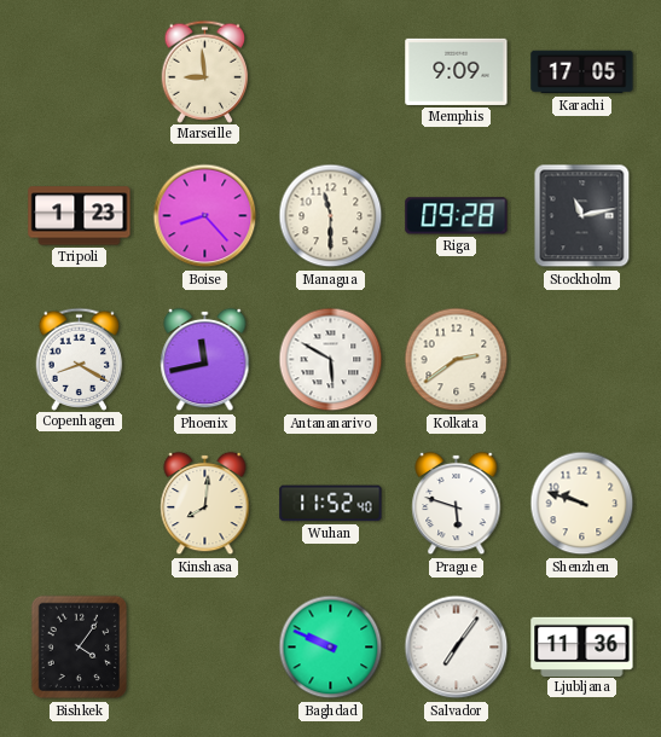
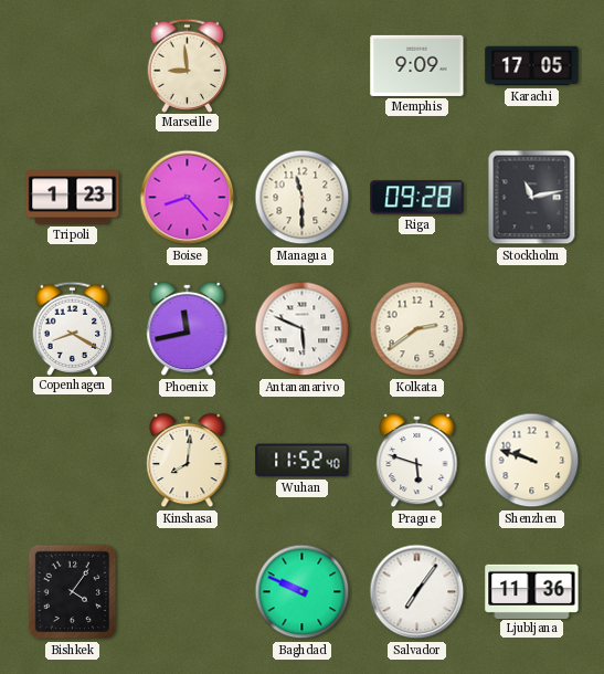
Antananarivo: 5:50 -> 5:49 (303, 329)
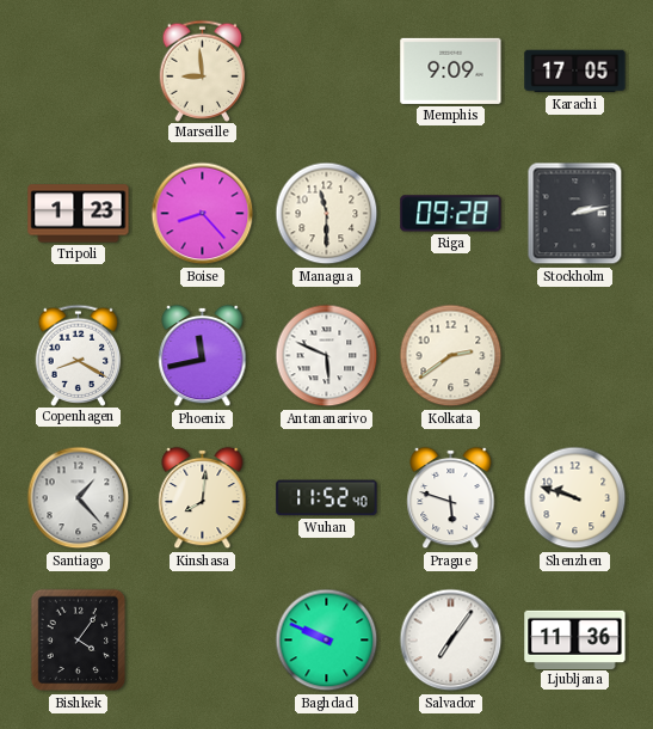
Stockholm: 11:13 -> 2:13 (575, 214)
Santiago: none -> 1:23 (79, 498)
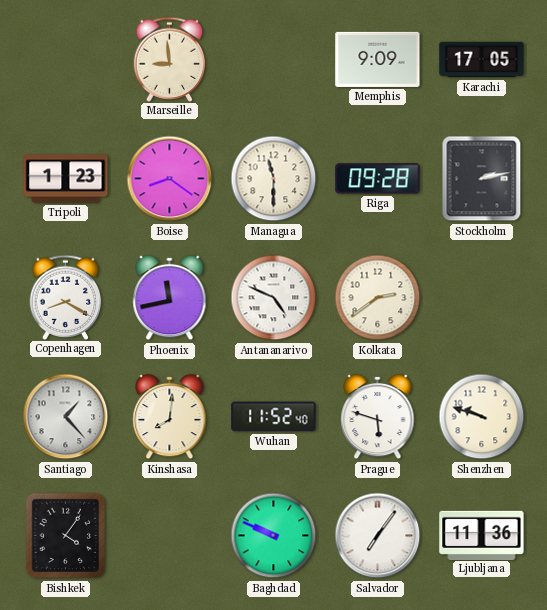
Boise: 8:23 -> 8:21 (170, 179)
Antananarivo: 5:49 -> 4:49 (274, 298)
